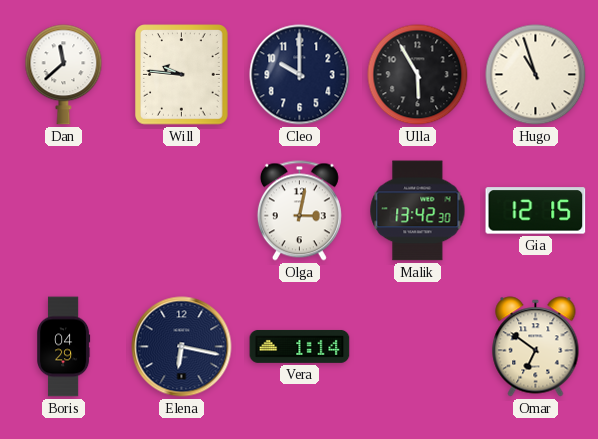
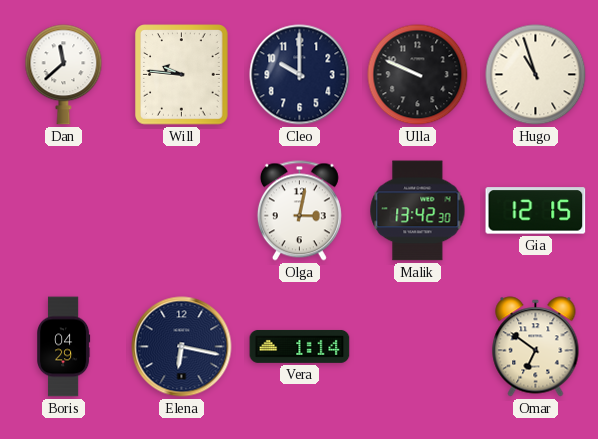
Ulla: 5:55 -> 9:49 (418, 75)
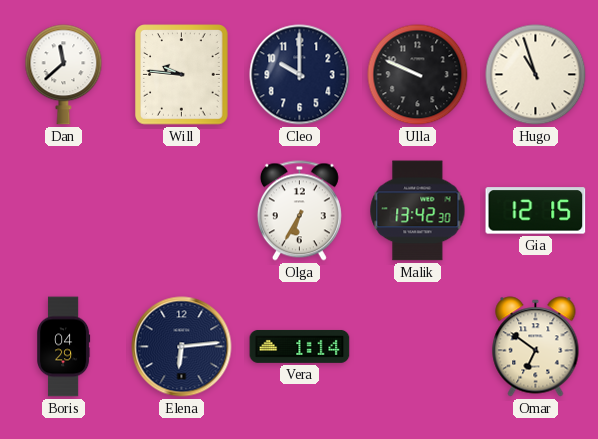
Olga: 3:02 -> 6:35 (299, 211)
Elena: 6:17 -> 6:14 (182, 347)
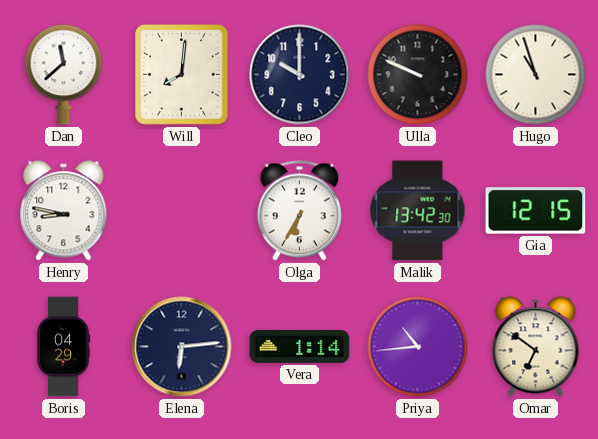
Will: 9:46 -> 8:01 (182, 75)
Henry: none -> 8:47 (64, 211)
Priya: none -> 10:44 (418, 347)
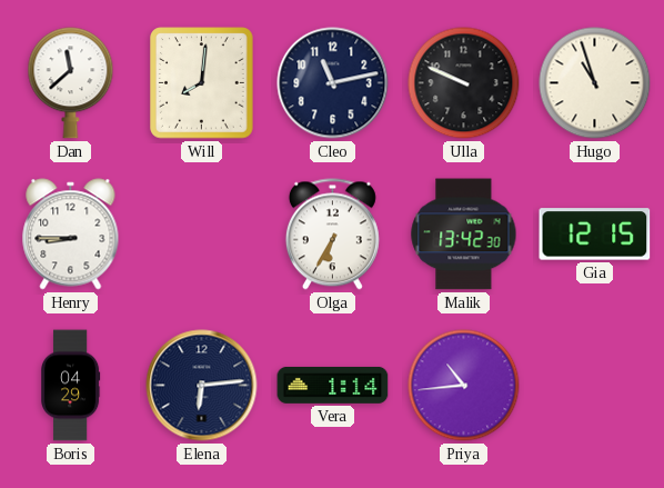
Cleo: 10:00 -> 11:13 (333, 83)
Henry: 8:47 -> 8:45 (71, 235)
Omar: 6:51 -> none (536, 347)
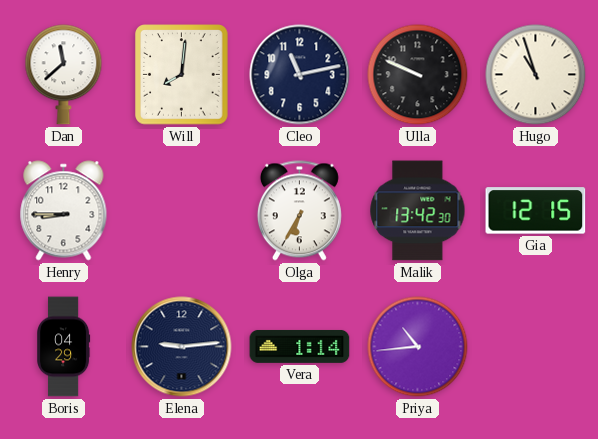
Elena: 6:14 -> 9:14 (182, 347)
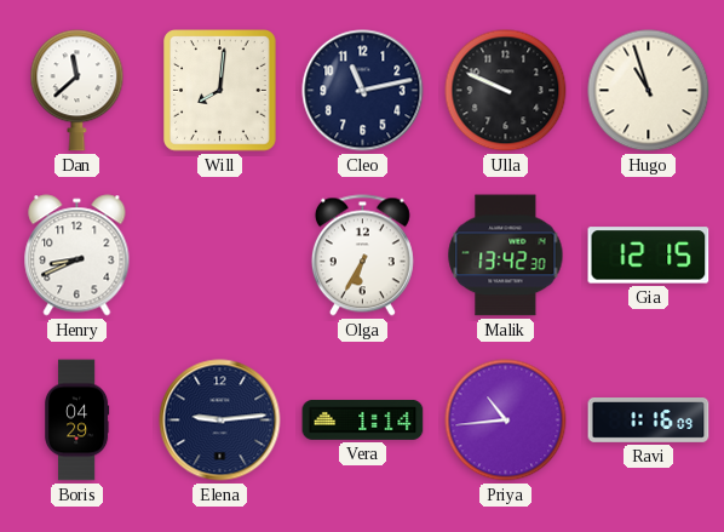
Henry: 8:45 -> 8:41 (77, 256)
Ravi: none -> 1:16 (649, 421)
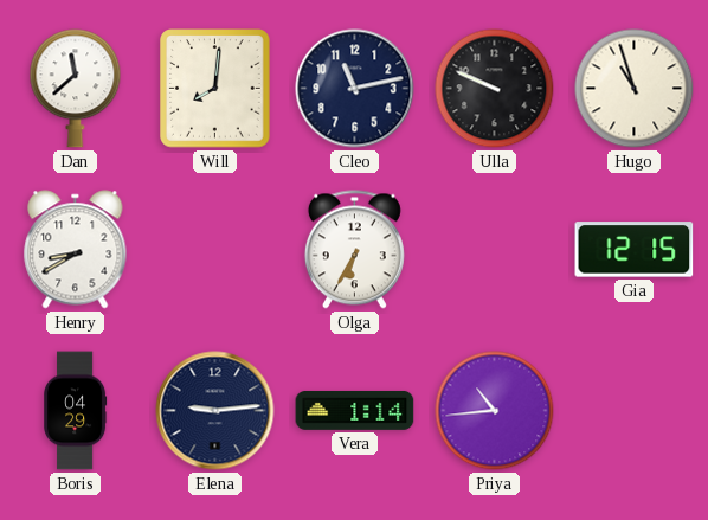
Henry: 8:41 -> 8:40 (76, 250)
Malik: 13:42 -> none (506, 256)
Ravi: 1:16 -> none (649, 421)
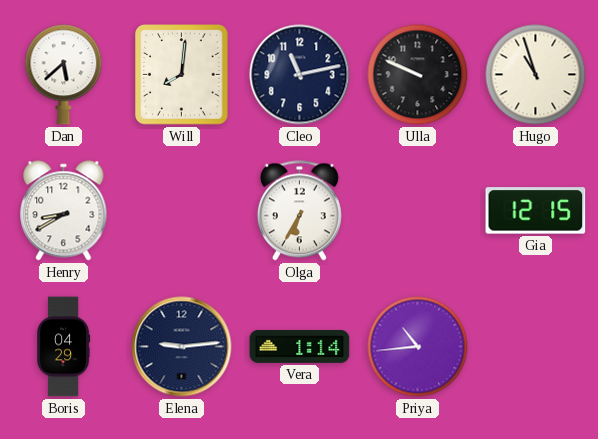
Dan: 11:38 -> 5:38 (64, 75)
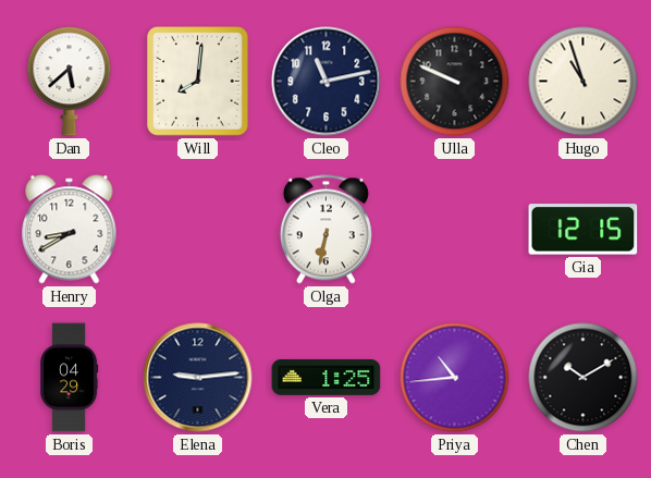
Olga: 6:35 -> 6:32 (325, 230)
Vera: 1:14 -> 1:25 (327, 377)
Chen: none -> 10:10 (584, 378)
